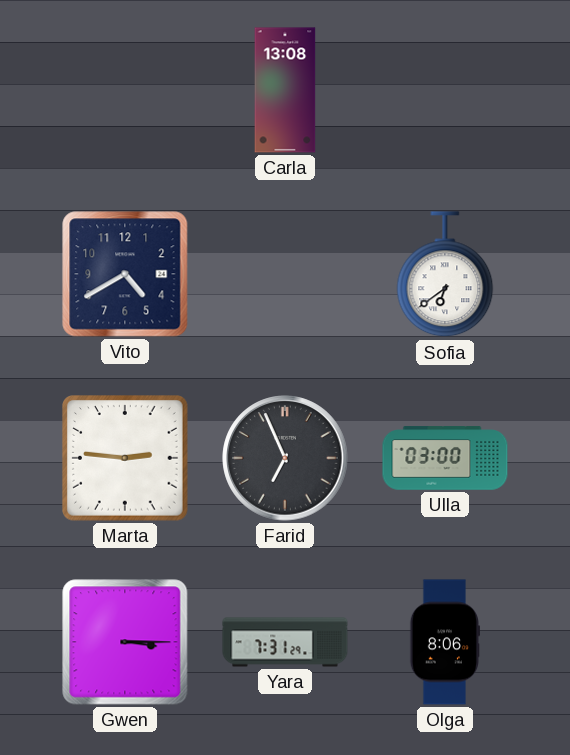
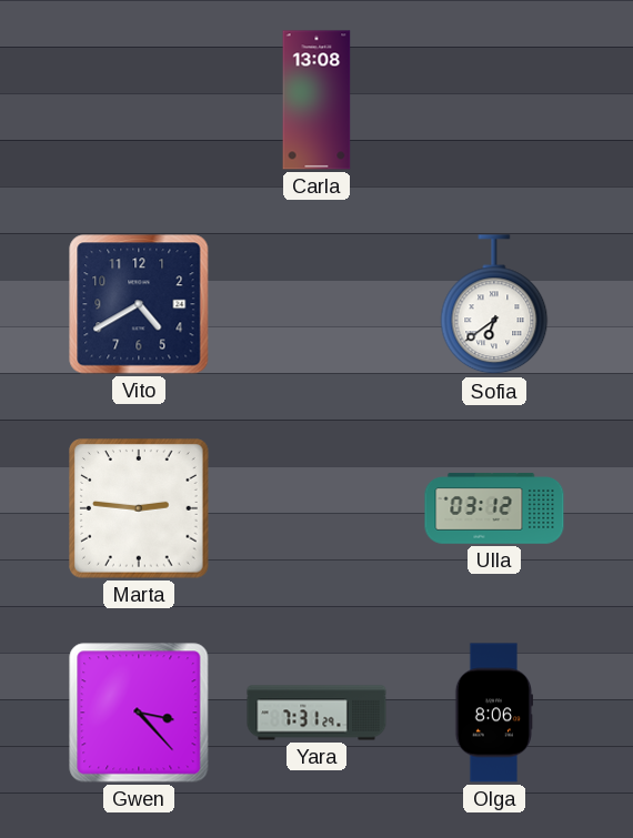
Farid: 6:56 -> none (285, 458)
Ulla: 03:00 -> 03:12 (494, 508)
Gwen: 3:15 -> 3:23 (139, 713)
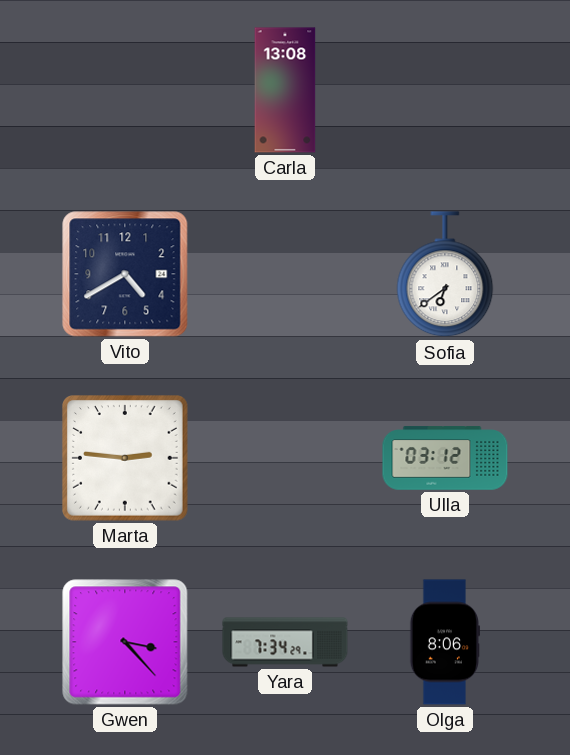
Yara: 7:31 -> 7:34 (285, 642)
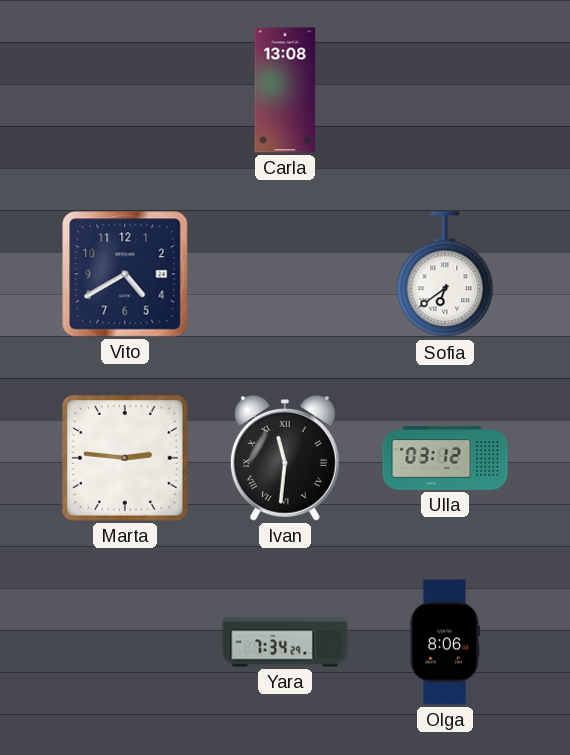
Ivan: none -> 11:31 (285, 459)
Gwen: 3:23 -> none (125, 642)
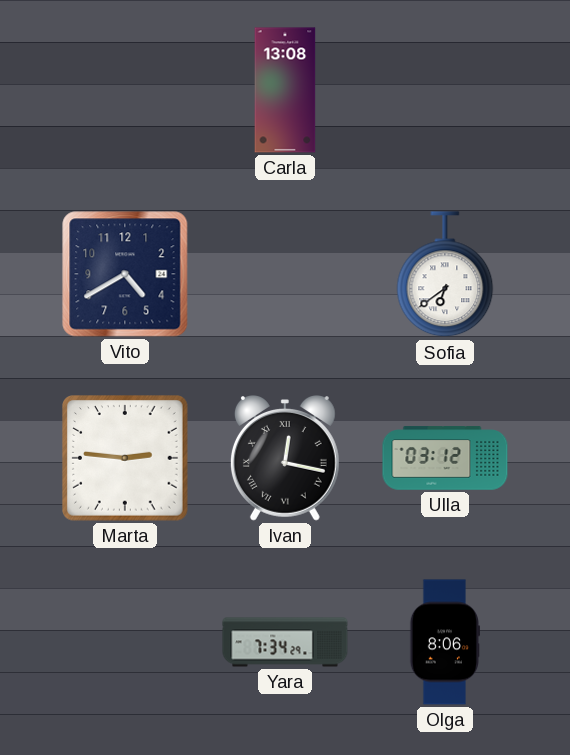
Ivan: 11:31 -> 12:17 (285, 459)
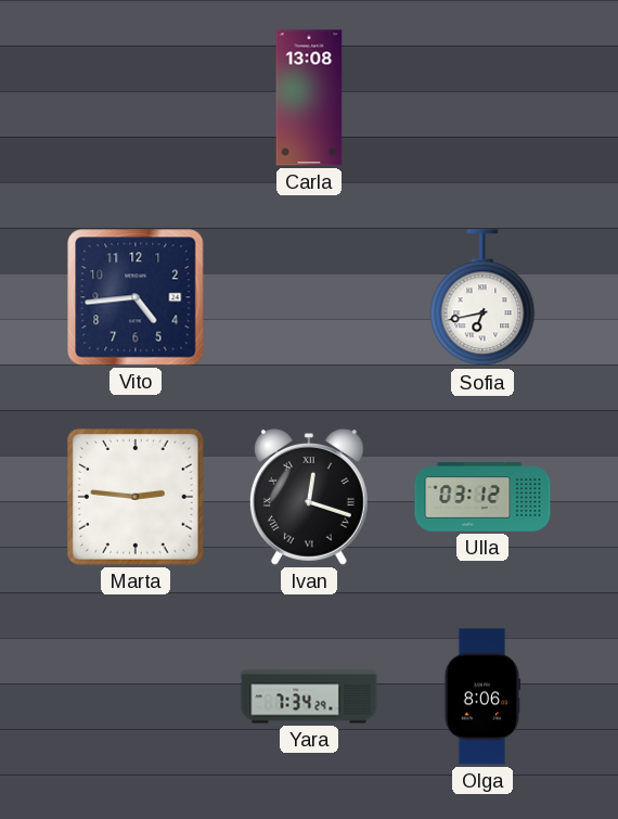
Vito: 4:40 -> 4:44 (136, 297)
Sofia: 6:39 -> 6:43 (482, 298)
Ivan: 12:17 -> 12:18 (309, 498)
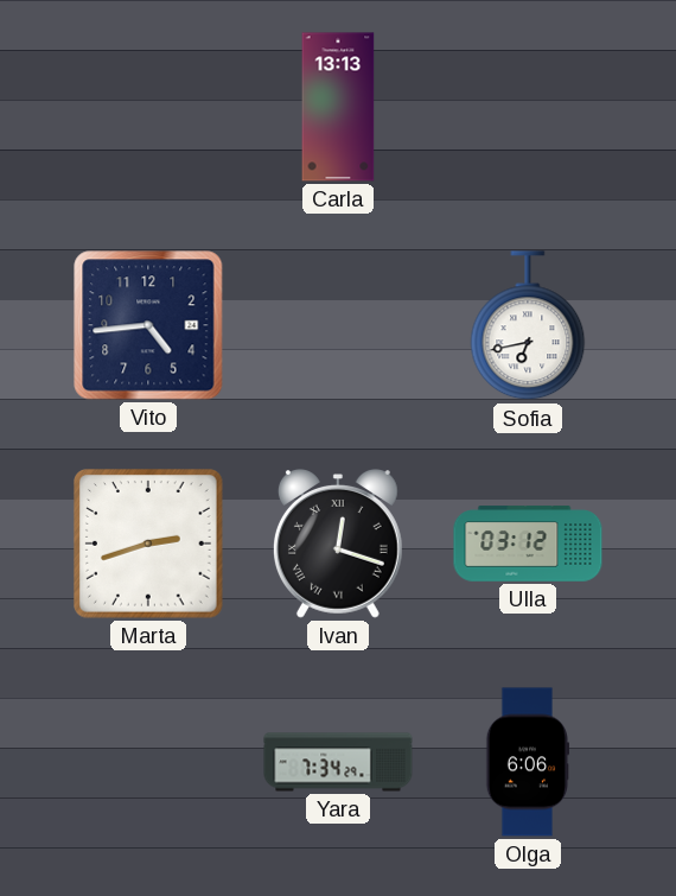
Carla: 13:08 -> 13:13 (338, 107)
Marta: 2:46 -> 2:42 (148, 544)
Olga: 8:06 -> 6:06 (528, 762)
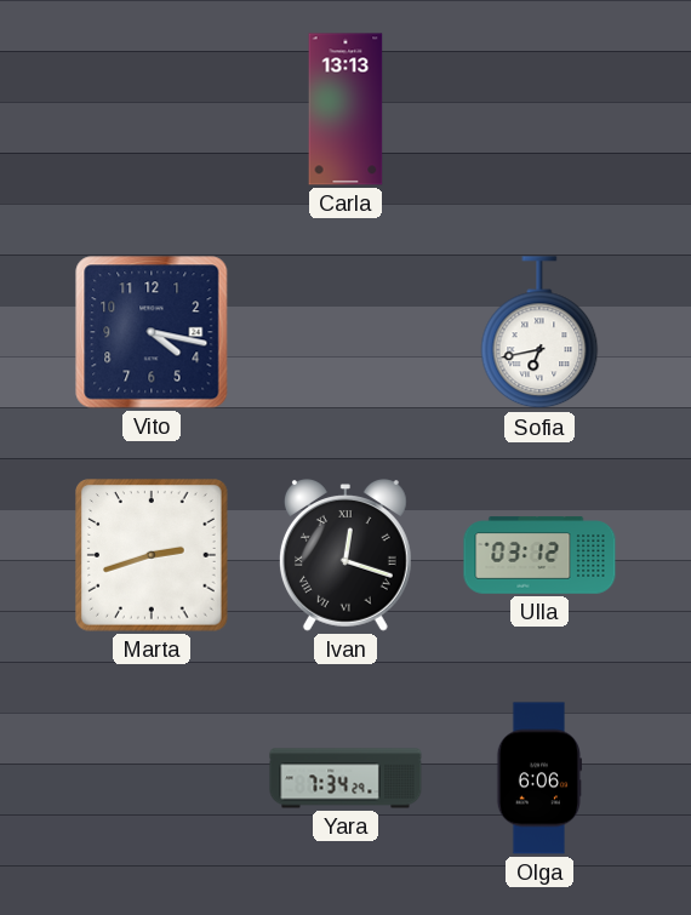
Vito: 4:44 -> 4:17 (152, 332)
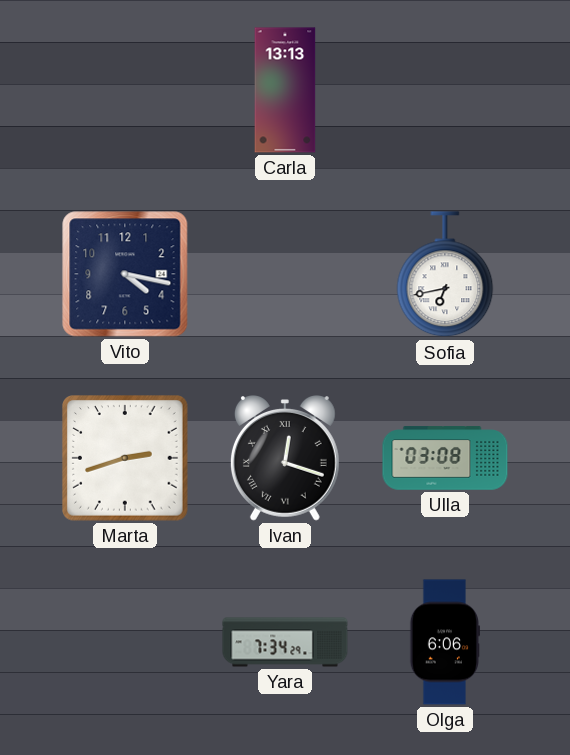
Ulla: 03:12 -> 03:08 (445, 458)
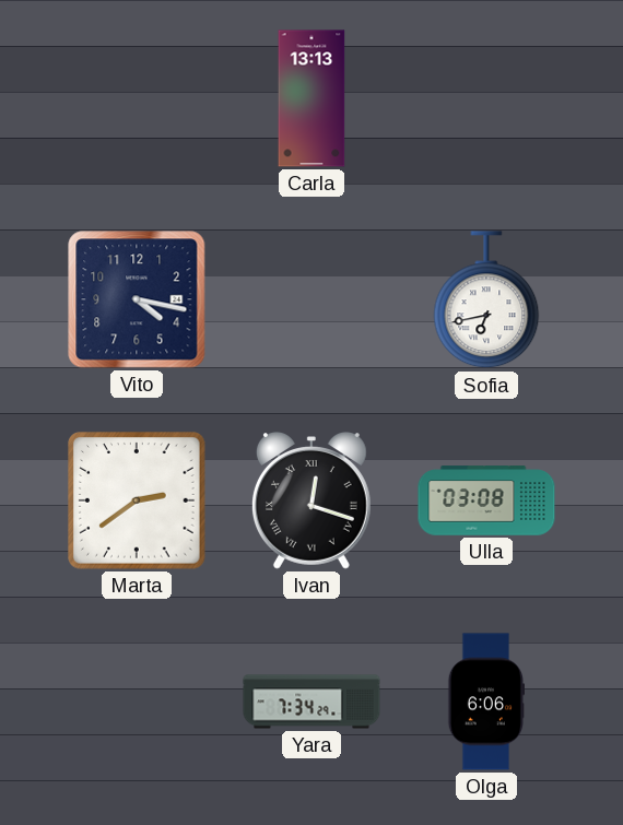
Marta: 2:42 -> 2:39 (137, 500)
